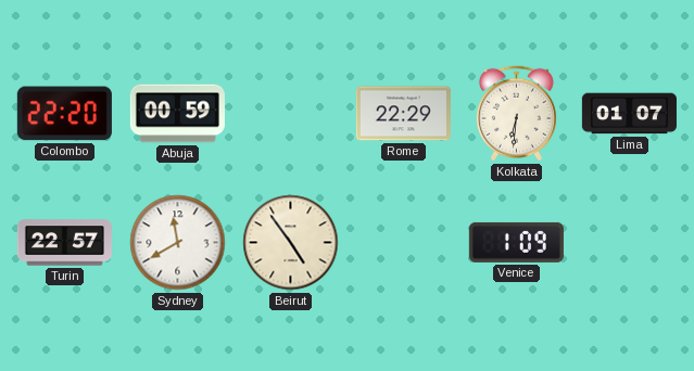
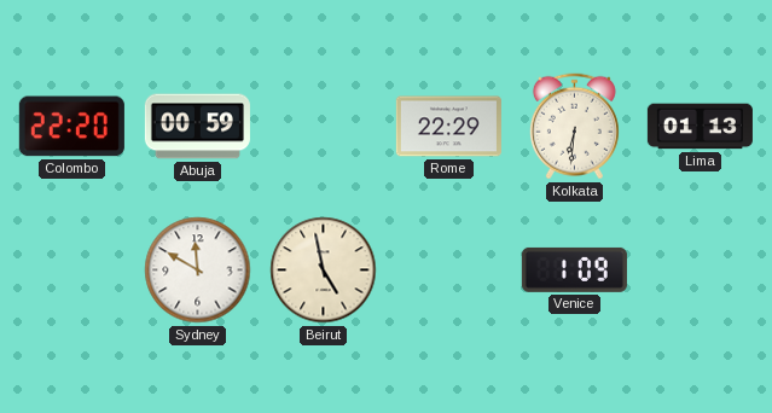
Lima: 01:07 -> 01:13 (700, 127)
Turin: 22:57 -> none (64, 243)
Sydney: 11:40 -> 11:50 (198, 271)
Beirut: 4:54 -> 4:58 (324, 271)
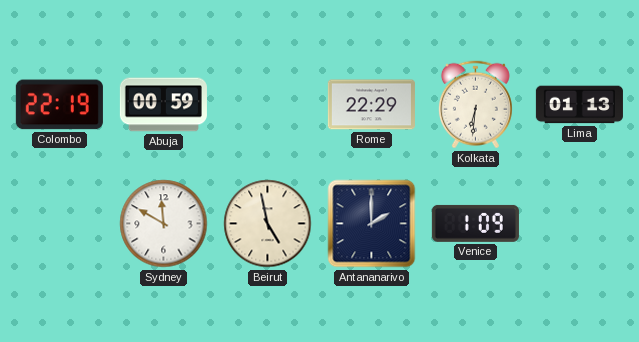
Colombo: 22:20 -> 22:19 (59, 105)
Antananarivo: none -> 2:00 (372, 224)
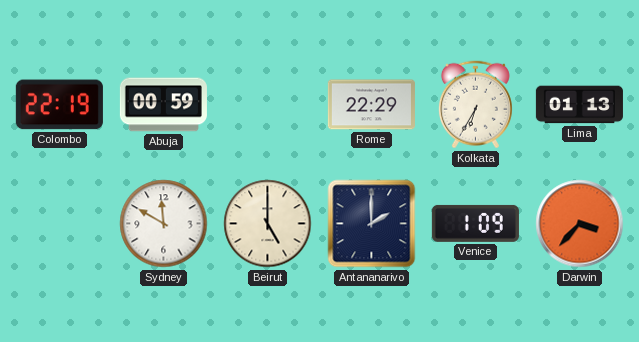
Kolkata: 6:31 -> 6:35 (475, 105)
Beirut: 4:58 -> 5:00 (268, 224)
Darwin: none -> 3:37 (580, 224)
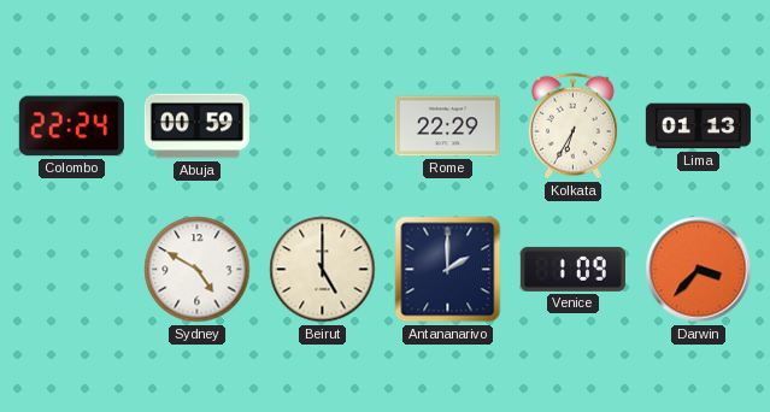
Colombo: 22:19 -> 22:24 (71, 126)
Sydney: 11:50 -> 4:50 (198, 270)
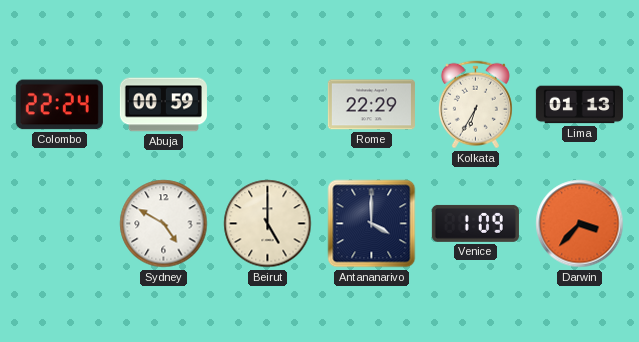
Antananarivo: 2:00 -> 4:00 (372, 224)
